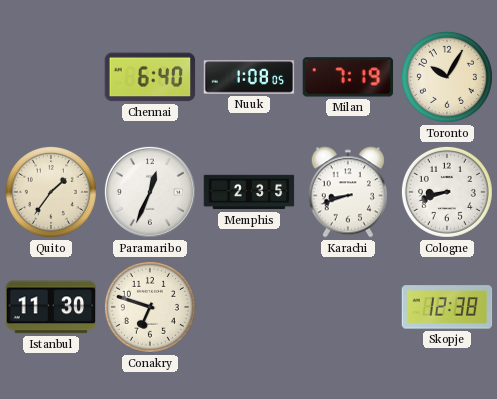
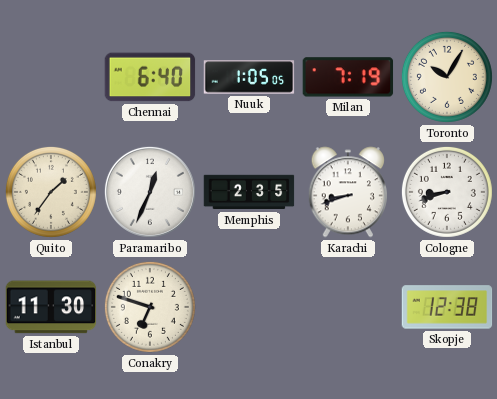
Nuuk: 1:08 -> 1:05 (249, 77)
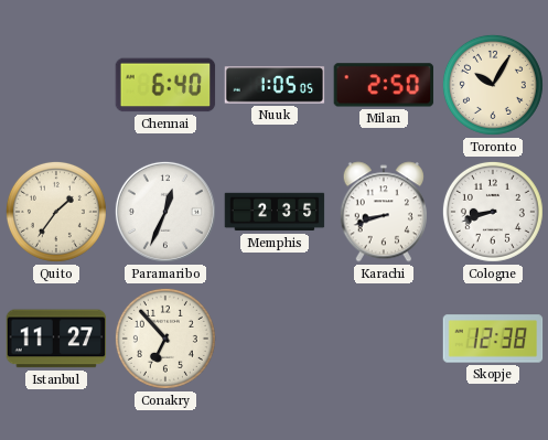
Milan: 7:19 -> 2:50 (384, 85)
Istanbul: 11:30 -> 11:27 (56, 339)
Conakry: 6:48 -> 6:53 (165, 339)
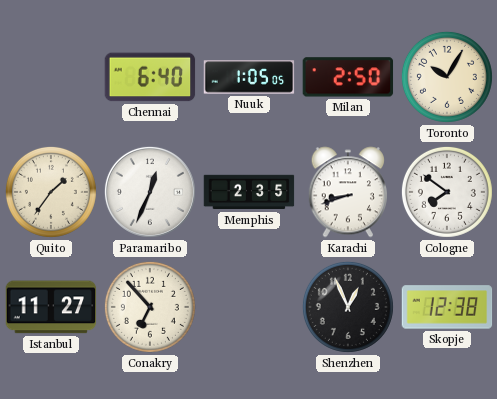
Cologne: 8:42 -> 7:51 (447, 192)
Shenzhen: none -> 12:56 (348, 307)
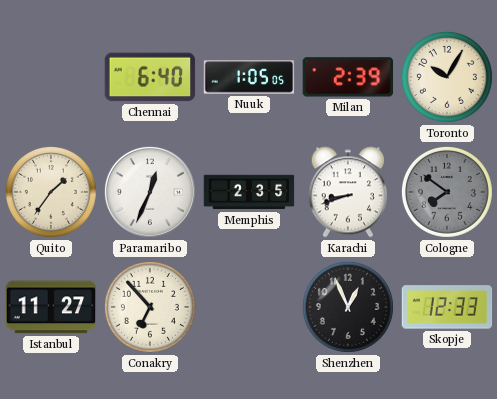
Milan: 2:50 -> 2:39 (348, 77)
Cologne dial: white -> grey (447, 192)
Skopje: 12:38 -> 12:33 (447, 307)
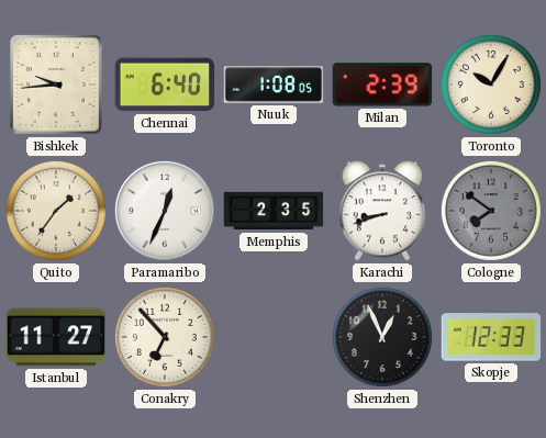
Bishkek: none -> 9:44 (57, 86)
Nuuk: 1:05 -> 1:08 (274, 85)
